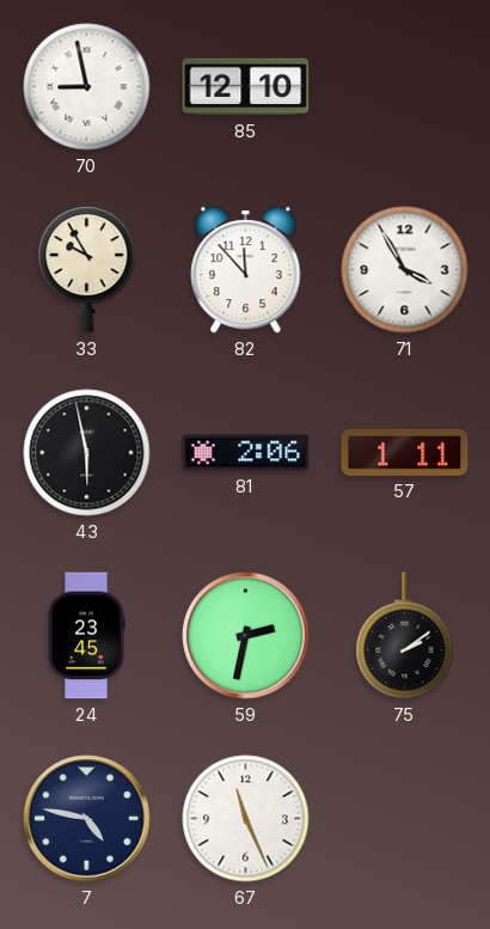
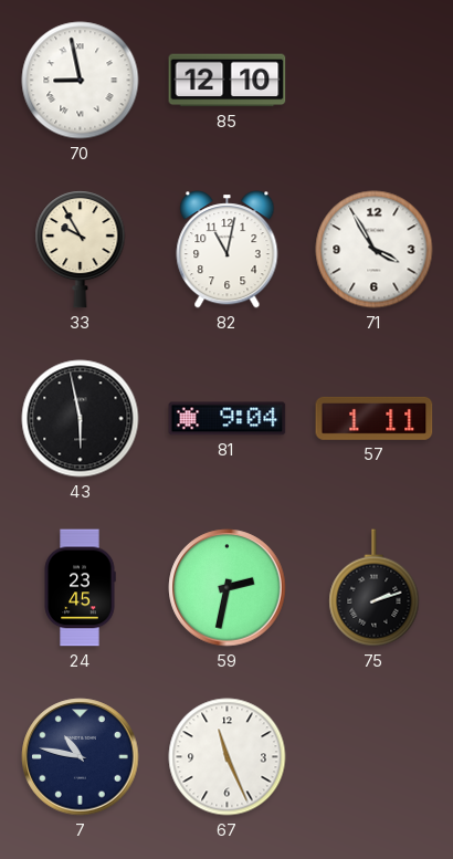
82: 11:53 -> 11:02 (228, 250)
81: 2:06 -> 9:04 (228, 419)
75: 2:09 -> 2:12 (375, 588)
7: 4:47 -> 10:47 (81, 757)
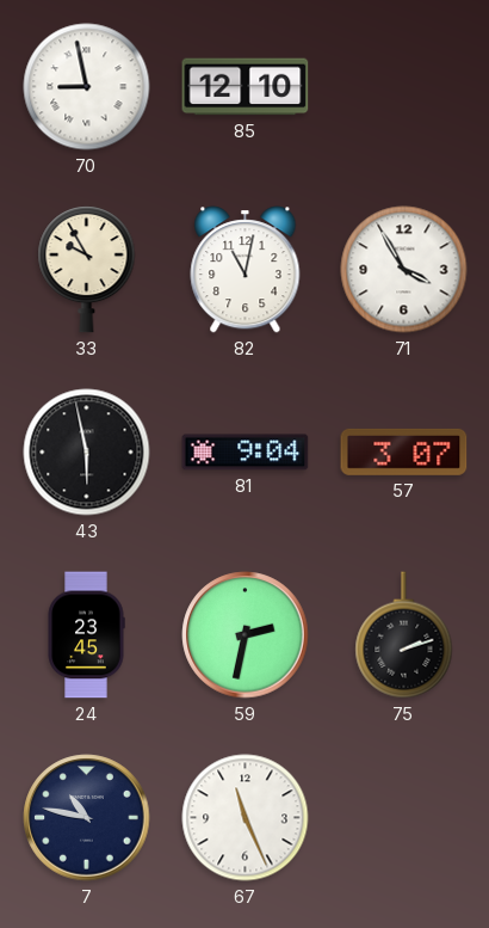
57: 1:11 -> 3:07 (404, 451)
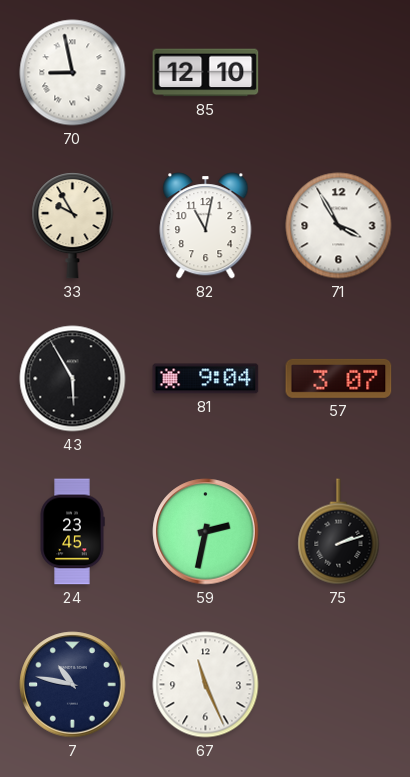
43: 5:58 -> 5:55 (73, 379)
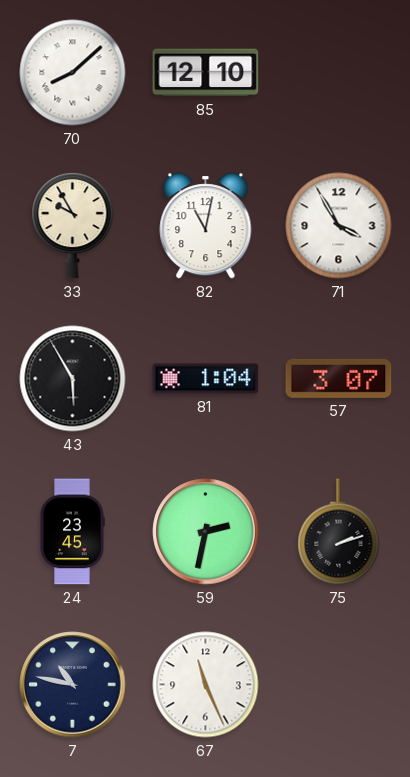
70: 8:58 -> 8:08 (73, 73)
81: 9:04 -> 1:04 (206, 379)
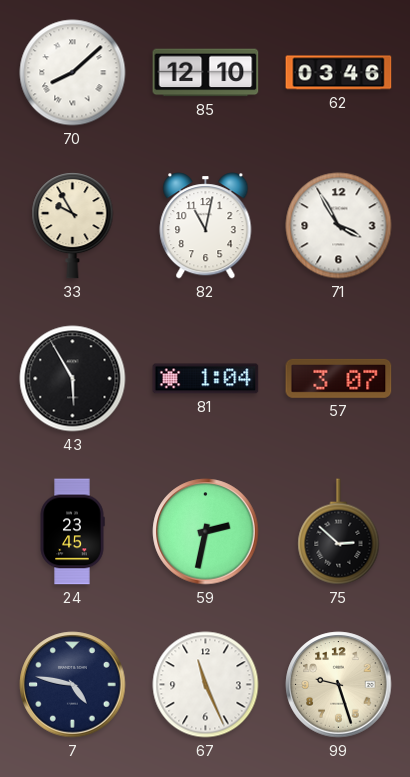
62: none -> 03:46 (339, 73)
75: 2:12 -> 2:52 (339, 532)
7: 10:47 -> 4:47 (73, 685)
99: none -> 9:27 (339, 685)
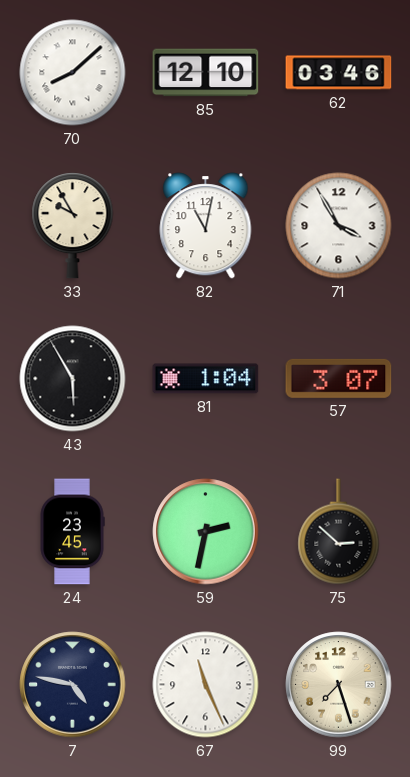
99: 9:27 -> 7:27 (339, 685)
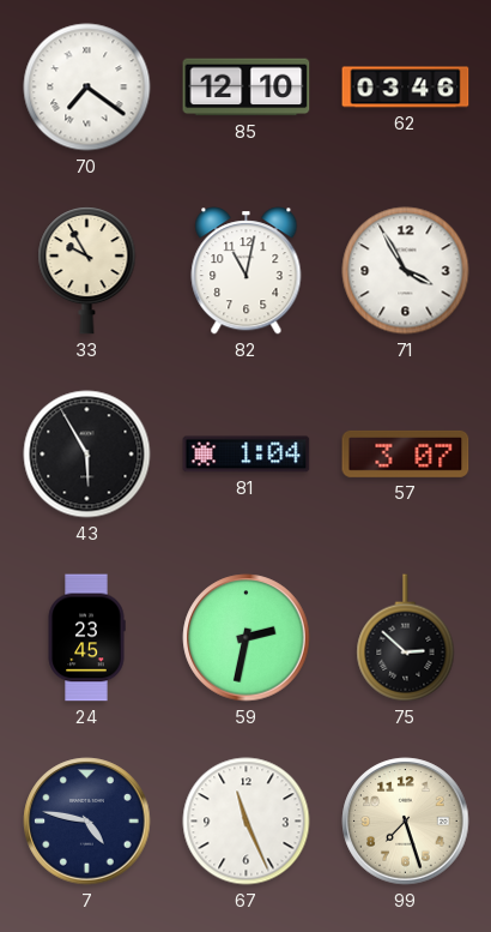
70: 8:08 -> 7:21 (87, 88)
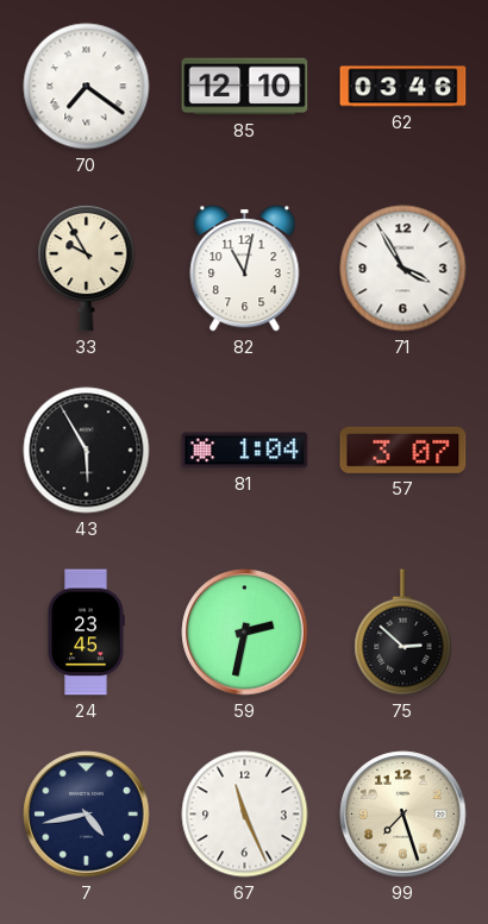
7: 4:47 -> 4:43 (87, 815)
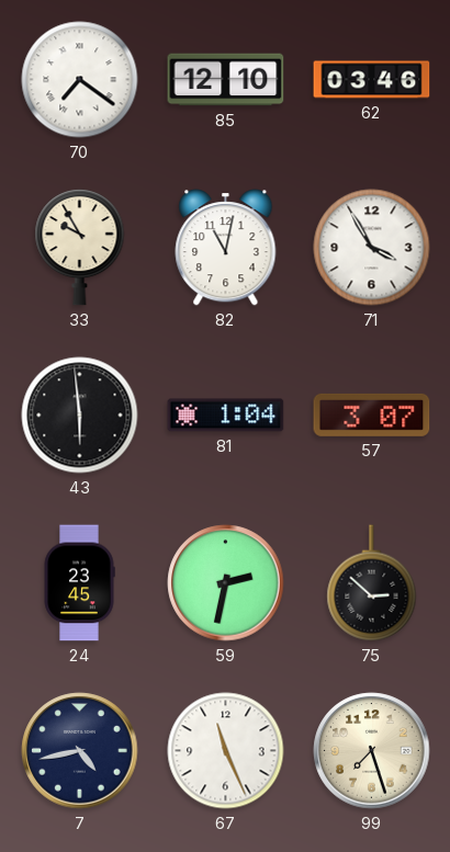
43: 5:55 -> 5:59 (80, 416)
